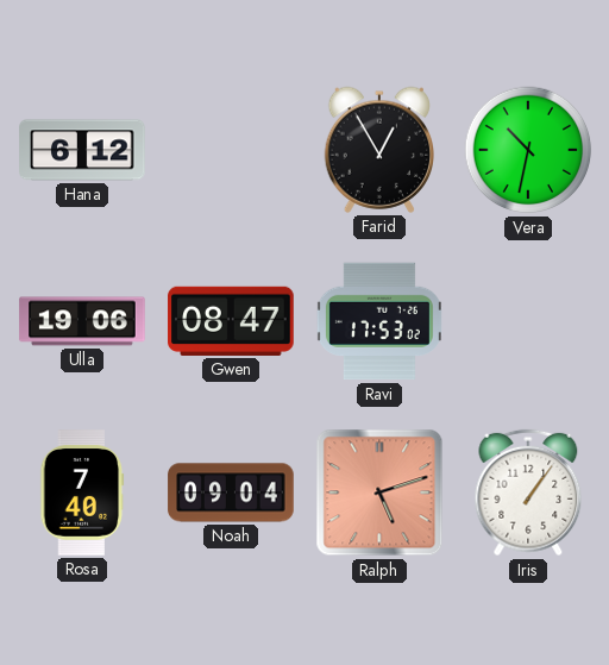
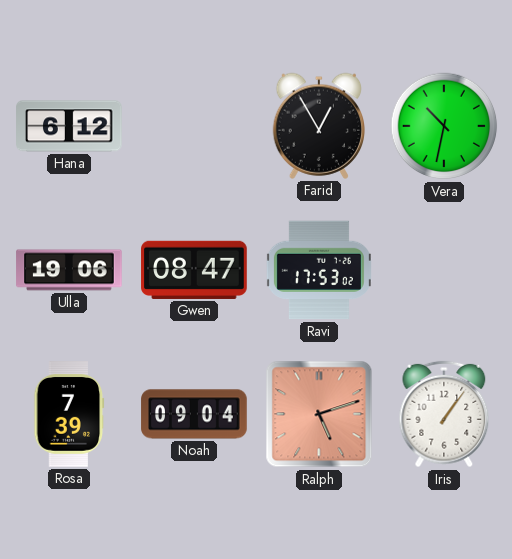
Rosa: 7:40 -> 7:39 (69, 414)
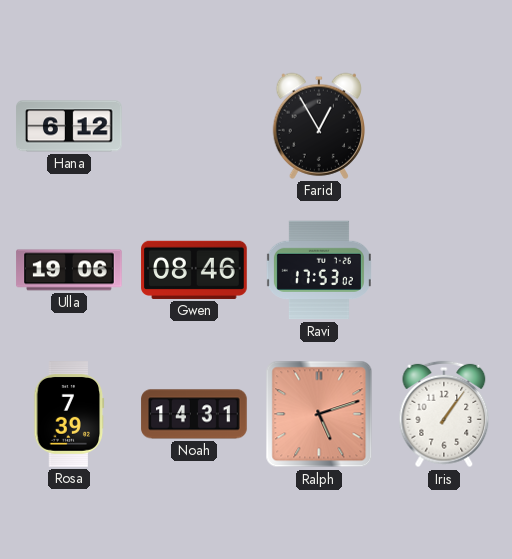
Vera: 10:32 -> none (444, 126)
Gwen: 08:47 -> 08:46 (194, 270)
Noah: 09:04 -> 14:31 (194, 414)
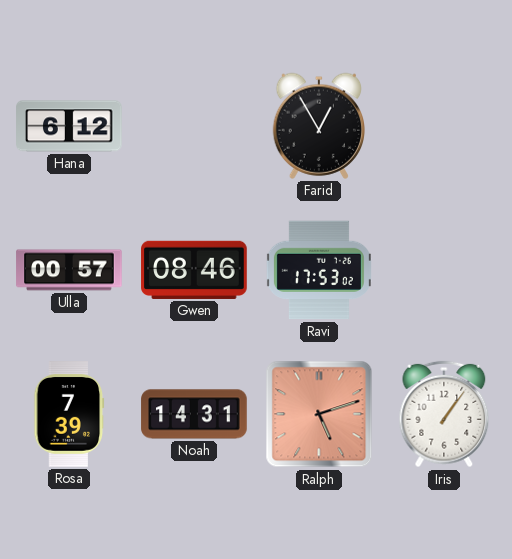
Ulla: 19:06 -> 00:57 (69, 270)
